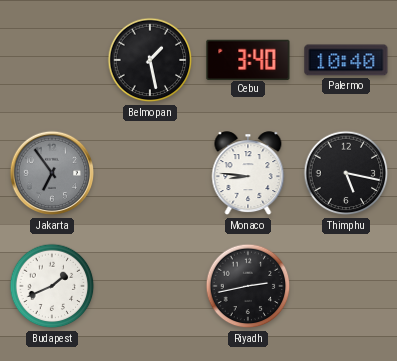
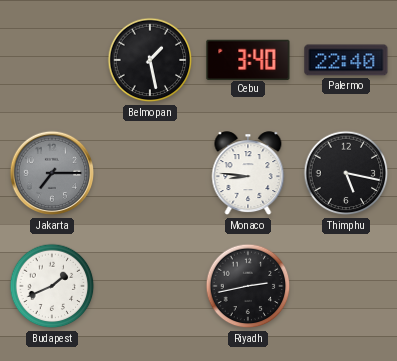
Palermo: 10:40 -> 22:40 (346, 60)
Jakarta: 6:54 -> 7:15 (52, 173)
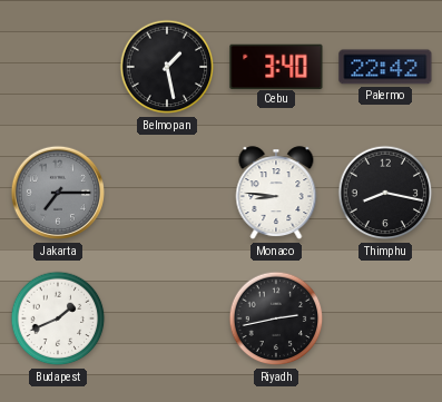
Palermo: 22:40 -> 22:42 (385, 67)
Thimphu: 5:17 -> 8:17 (385, 193)
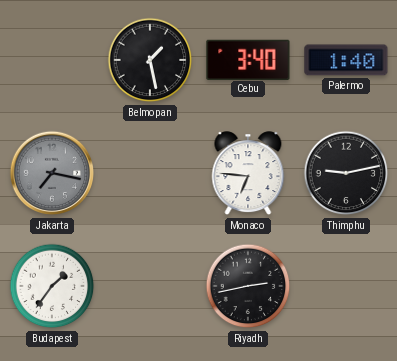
Palermo: 22:42 -> 1:40 (346, 60)
Jakarta: 7:15 -> 7:17 (52, 173)
Monaco: 8:46 -> 6:46 (248, 174)
Thimphu: 8:17 -> 9:13 (346, 173)
Budapest: 1:41 -> 1:36 (52, 286)
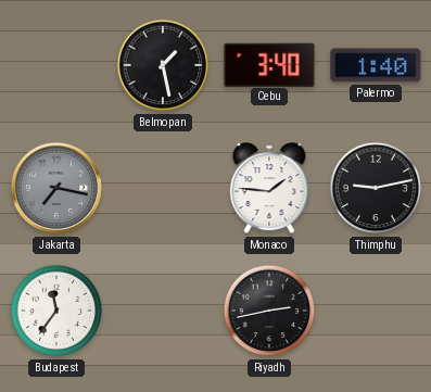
Monaco: 6:46 -> 1:46 (269, 189)
Budapest: 1:36 -> 11:36 (56, 311)
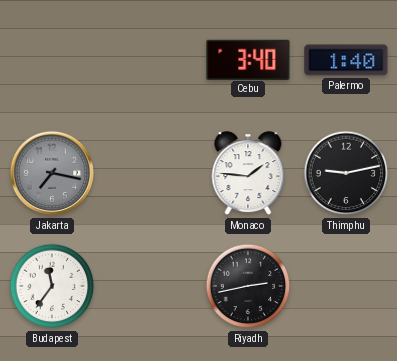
Belmopan: 1:28 -> none (163, 65)
